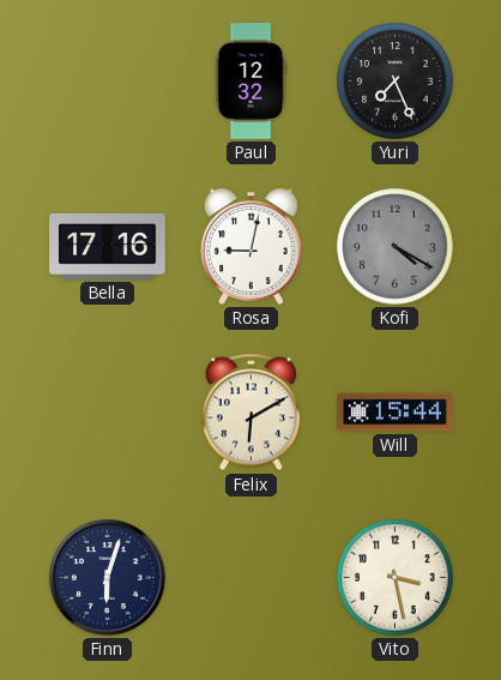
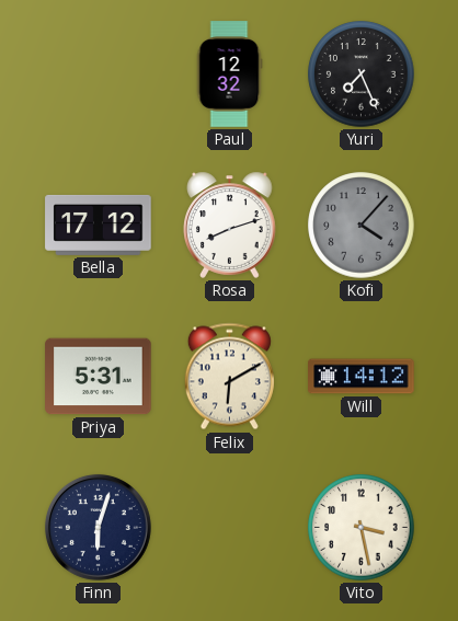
Bella: 17:16 -> 17:12 (99, 225)
Rosa: 9:02 -> 8:12 (230, 225)
Kofi: 4:20 -> 4:07 (362, 226)
Priya: none -> 5:31 (99, 377)
Will: 15:44 -> 14:12 (362, 377)
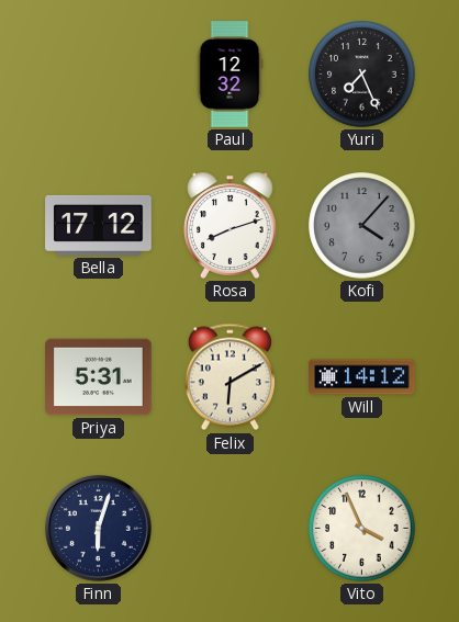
Vito: 3:28 -> 3:56 (362, 529)
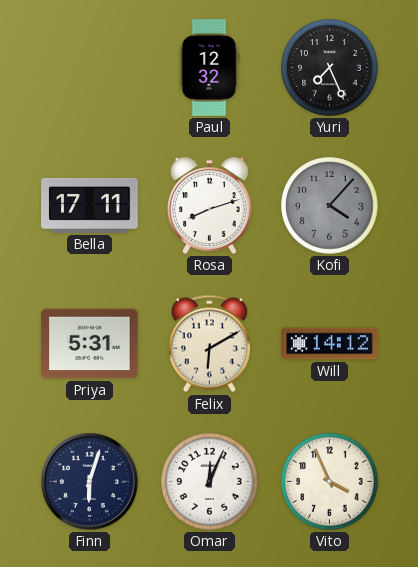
Bella: 17:12 -> 17:11 (90, 205)
Omar: none -> 12:04 (210, 482)
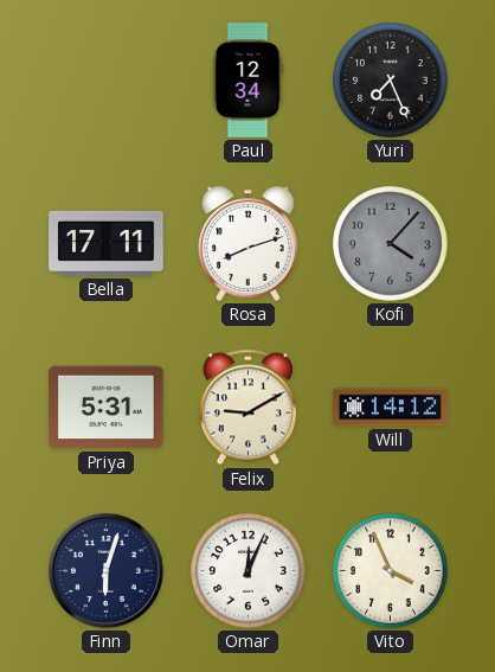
Paul: 12:32 -> 12:34 (247, 81)
Felix: 6:10 -> 9:10 (247, 408)
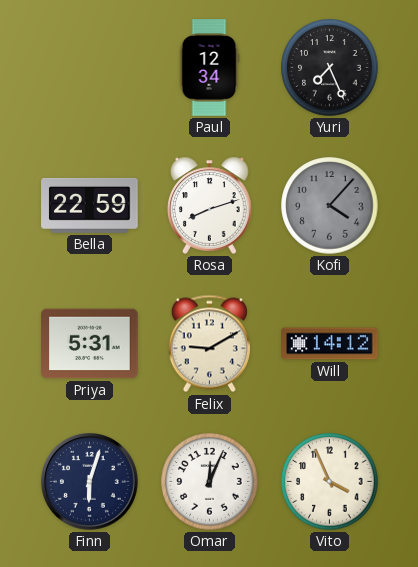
Bella: 17:11 -> 22:59 (90, 205)
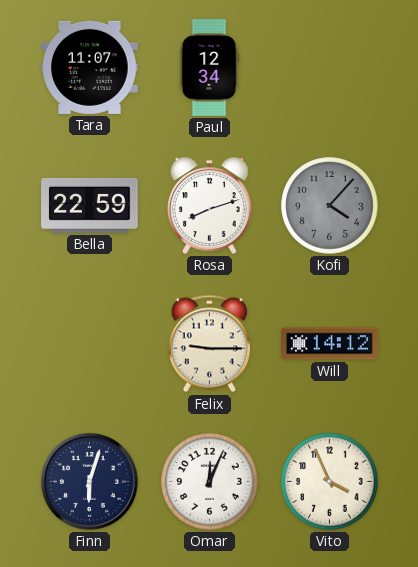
Tara: none -> 11:07 (90, 67)
Yuri: 7:26 -> none (330, 68)
Priya: 5:31 -> none (90, 344)
Felix: 9:10 -> 9:15 (209, 344)
